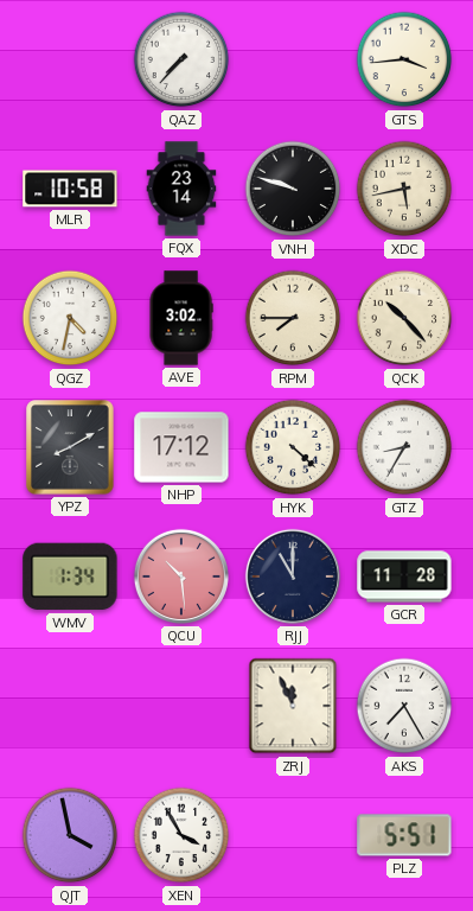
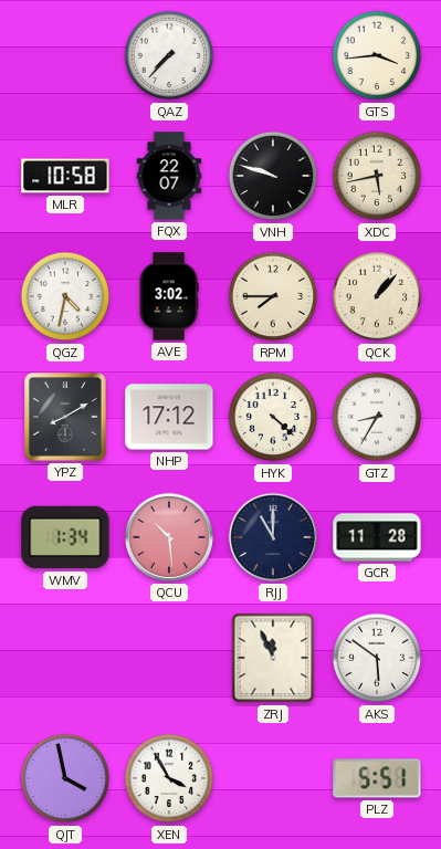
FQX: 23:14 -> 22:07 (169, 176)
QCK: 10:23 -> 1:07 (377, 296)
AKS: 7:25 -> 5:51 (377, 658)
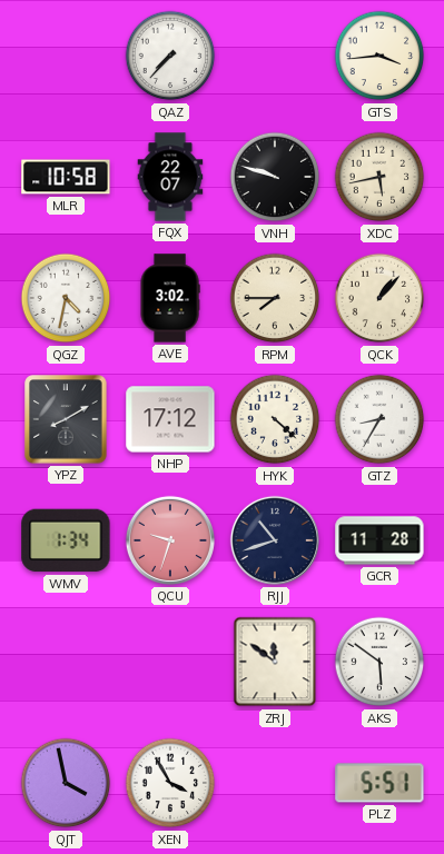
QCU: 10:29 -> 9:33 (170, 540)
RJJ: 11:00 -> 10:42 (275, 540)
ZRJ: 11:56 -> 11:51 (275, 662)
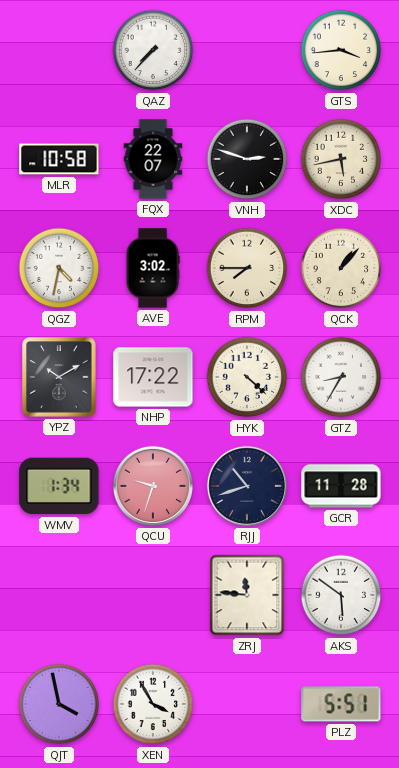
VNH: 9:48 -> 2:48 (247, 159)
YPZ: 8:10 -> 10:10 (59, 377)
NHP: 17:12 -> 17:22 (153, 377)
ZRJ: 11:51 -> 11:46 (247, 595)
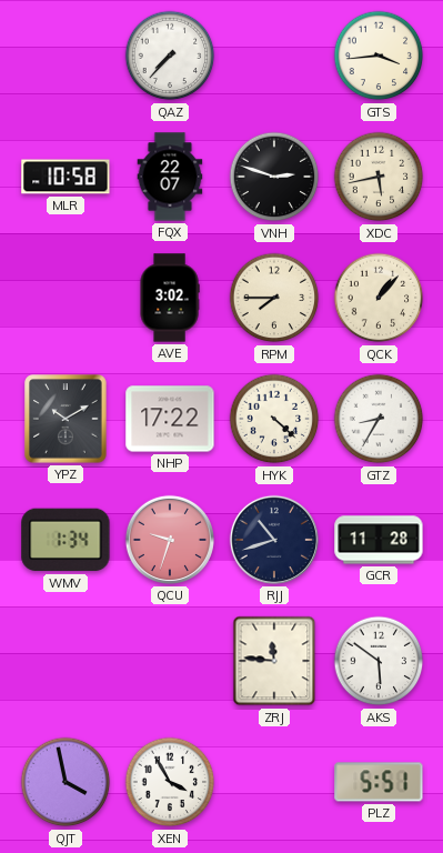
QGZ: 4:32 -> none (59, 268)
